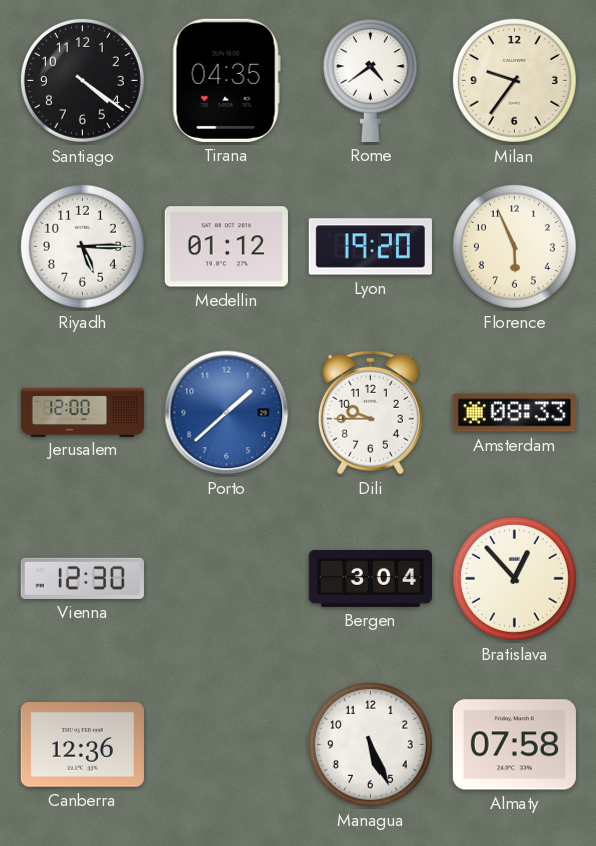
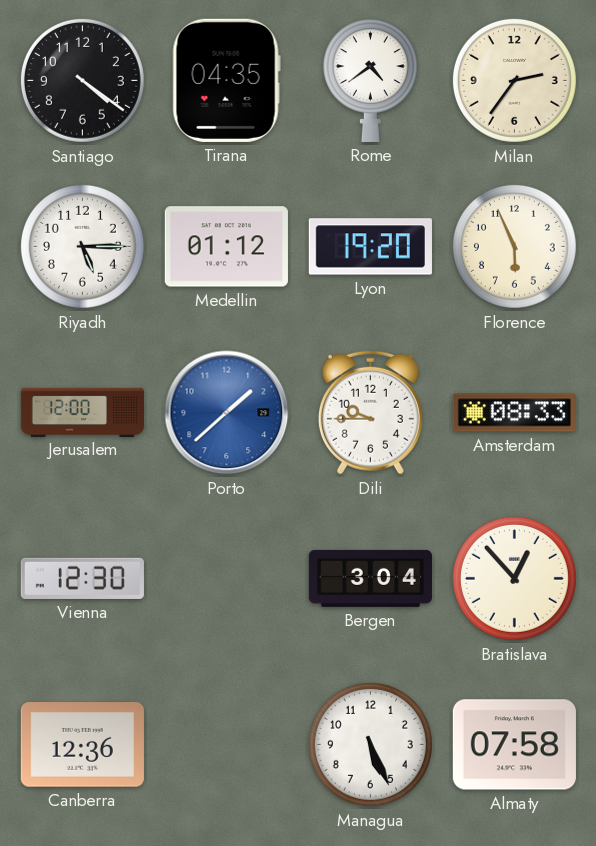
Milan: 9:36 -> 2:36 (514, 80)
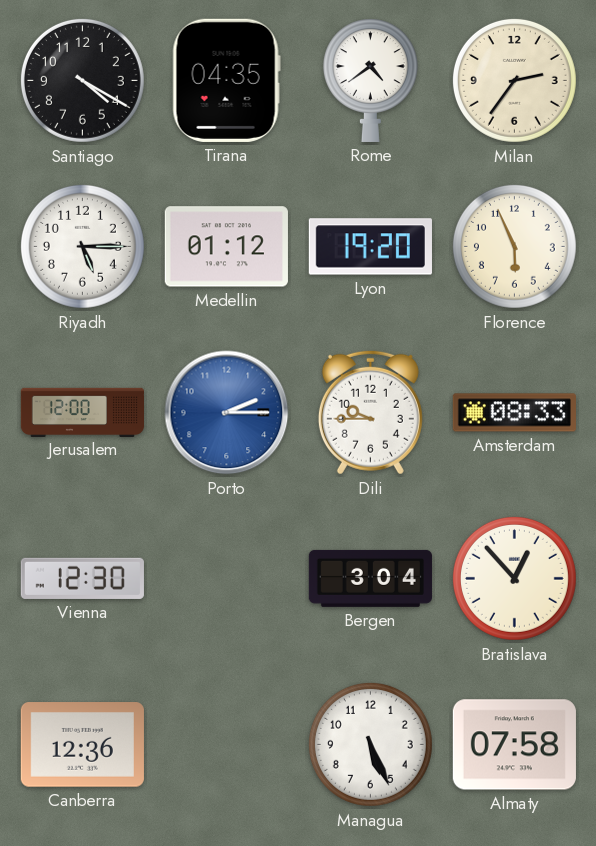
Santiago: 4:21 -> 4:20 (82, 80)
Porto: 1:38 -> 2:15 (227, 413)
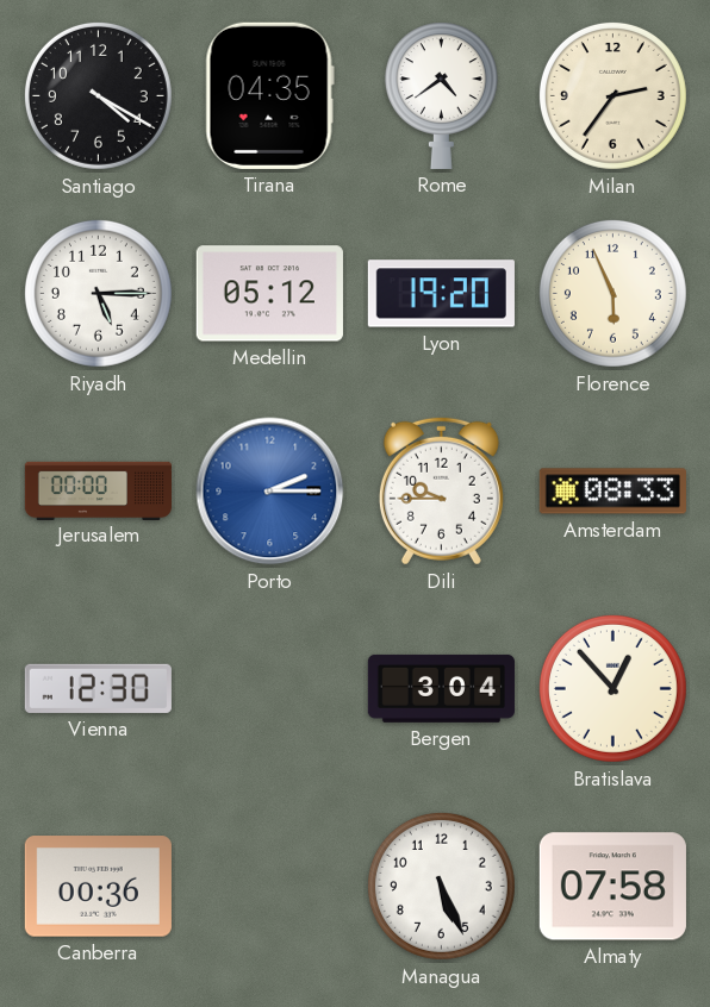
Medellin: 01:12 -> 05:12 (269, 294)
Jerusalem: 12:00 -> 00:00 (98, 490)
Canberra: 12:36 -> 00:36 (98, 887)
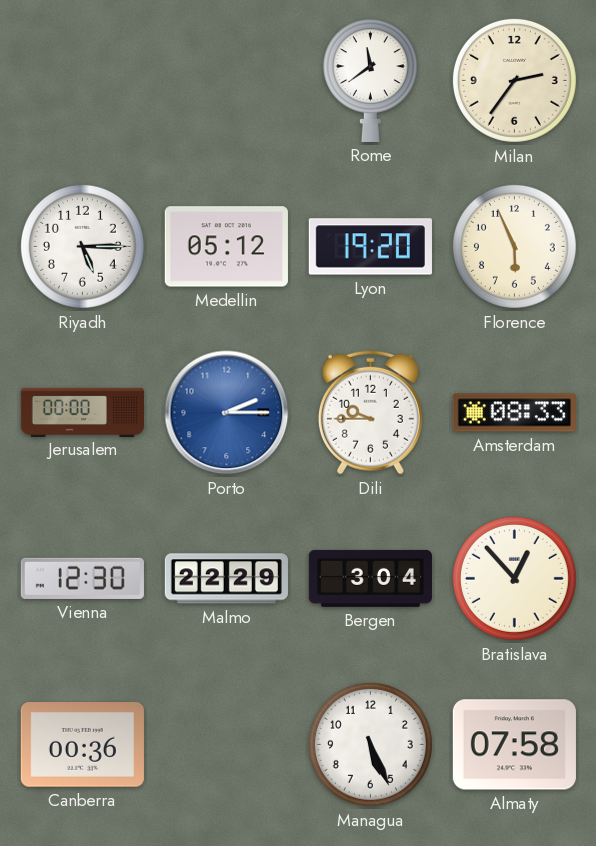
Santiago: 4:20 -> none (98, 95)
Tirana: 04:35 -> none (269, 95)
Rome: 4:39 -> 11:39 (370, 80)
Malmo: none -> 22:29 (226, 579)
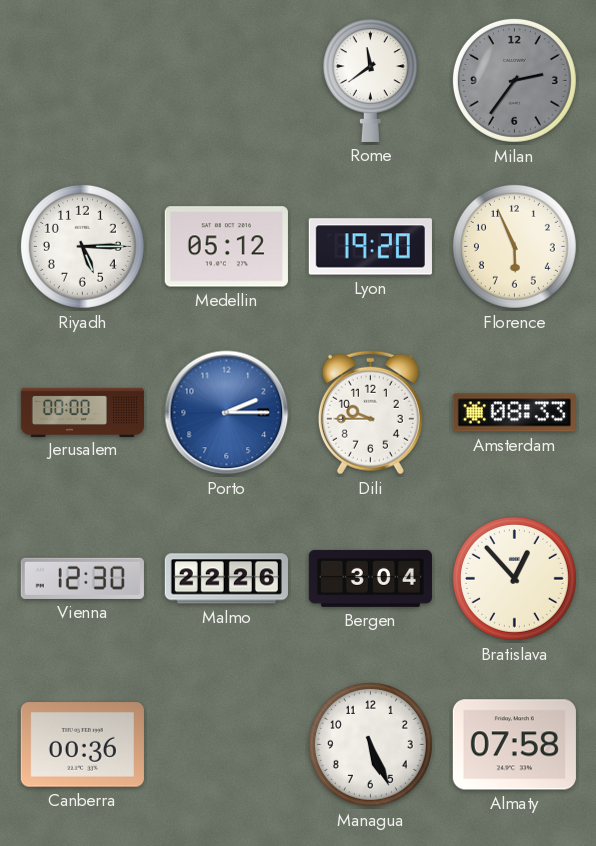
Milan dial: cream -> grey (514, 80)
Malmo: 22:29 -> 22:26 (226, 579)
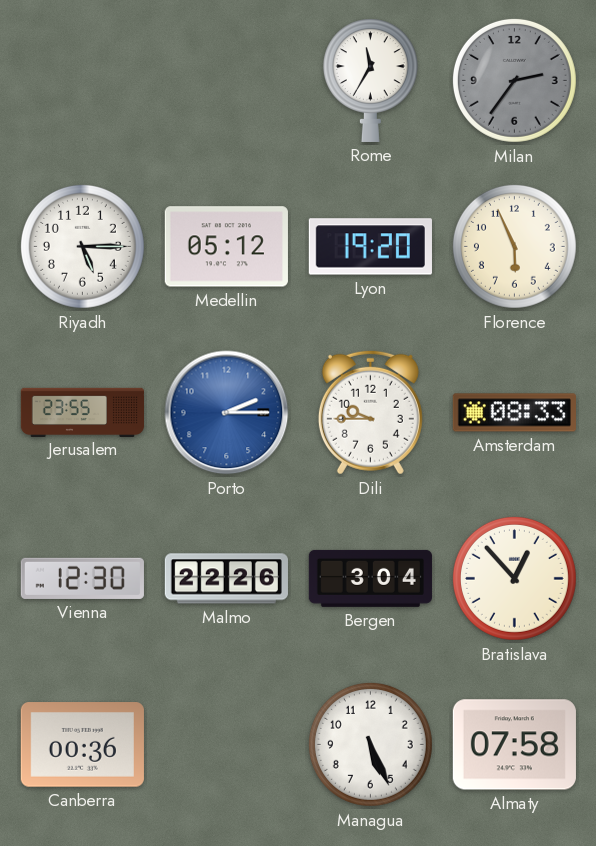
Rome: 11:39 -> 11:35 (370, 80)
Jerusalem: 00:00 -> 23:55 (82, 412)
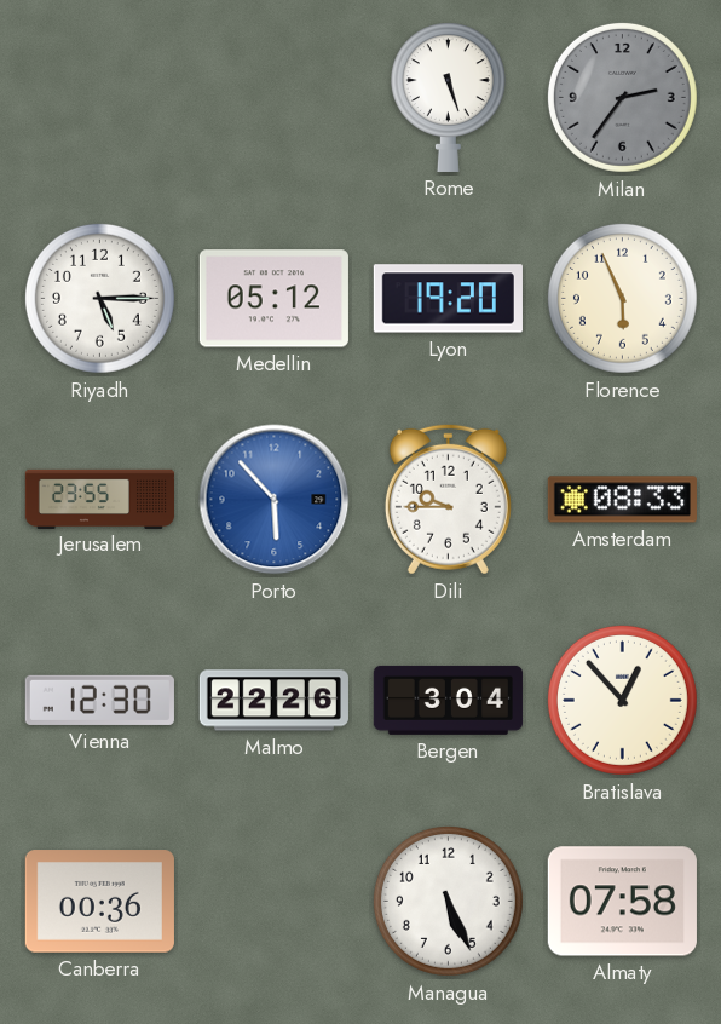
Rome: 11:35 -> 5:27 (448, 97)
Porto: 2:15 -> 5:53 (275, 500)
